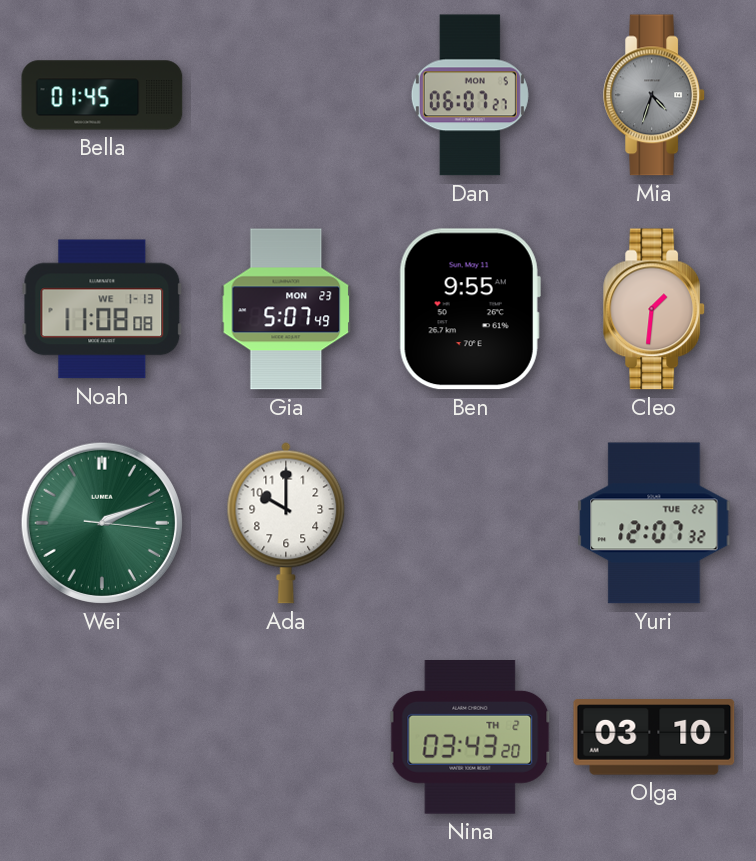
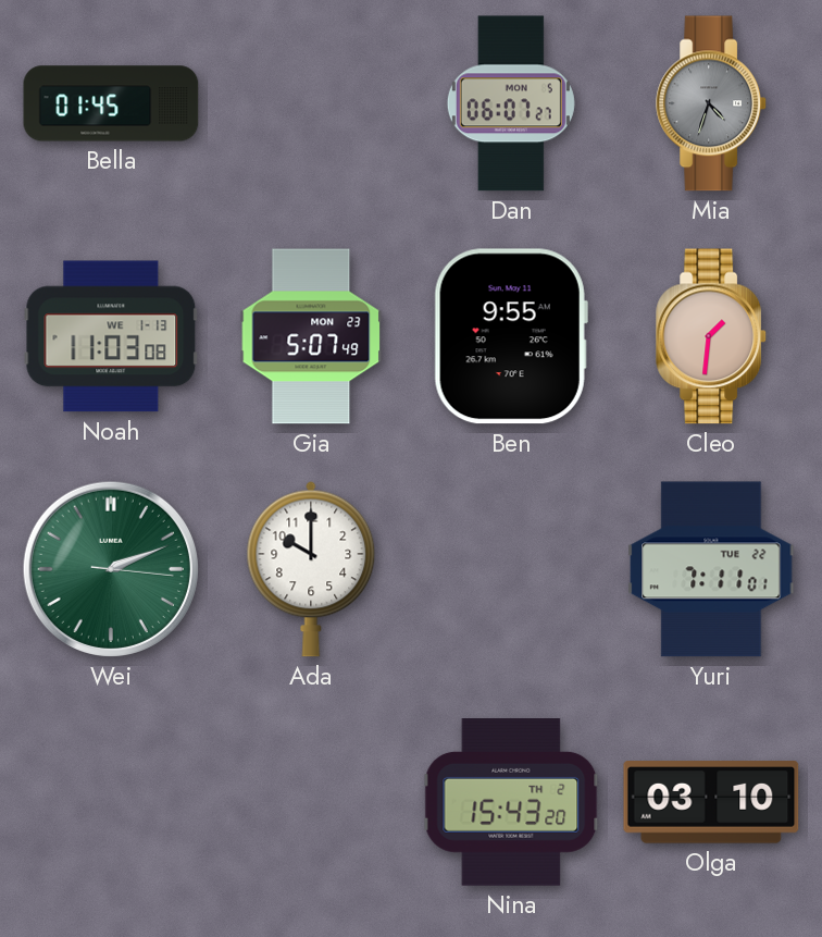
Noah: 11:08 -> 11:03 (111, 336)
Yuri: 12:07 -> 7:11 (711, 569)
Nina: 03:43 -> 15:43 (511, 803)
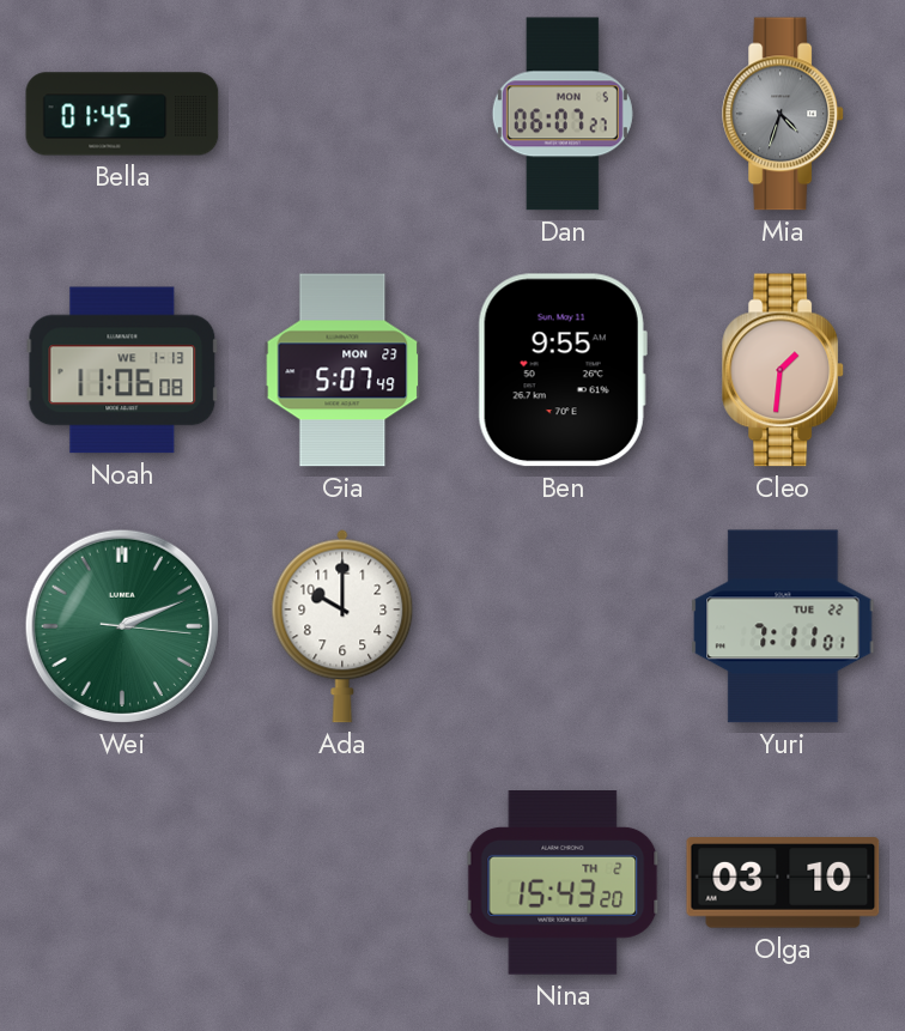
Noah: 11:03 -> 11:06 (122, 370)
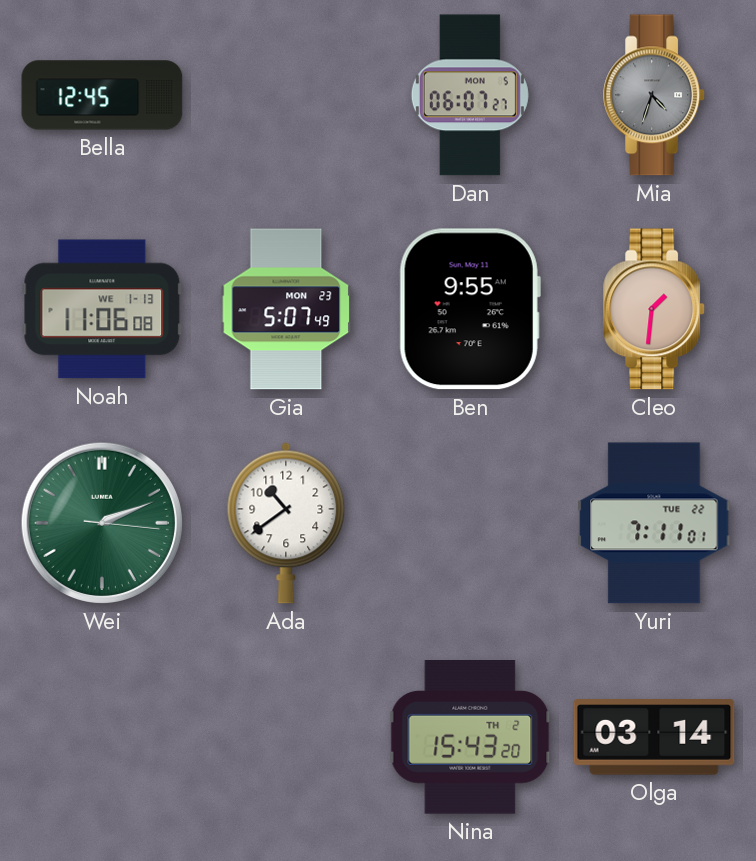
Bella: 01:45 -> 12:45 (102, 95)
Ada: 10:00 -> 10:39 (286, 523)
Olga: 03:10 -> 03:14 (654, 737)
